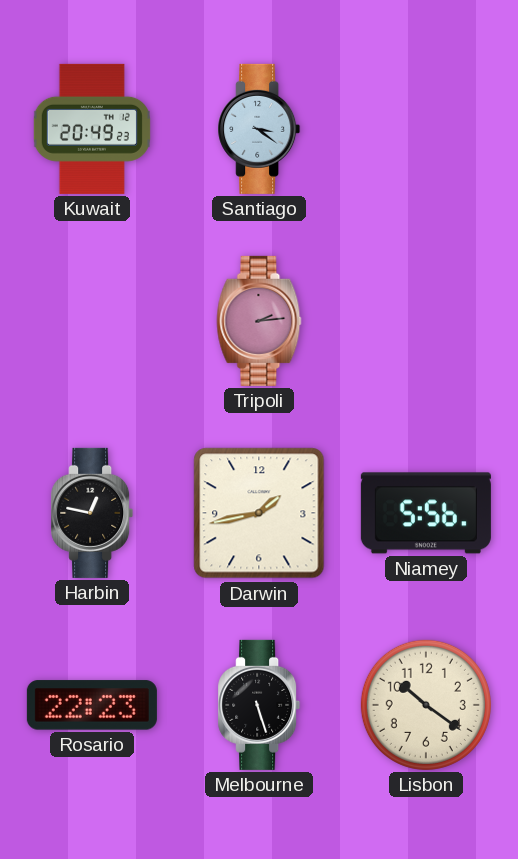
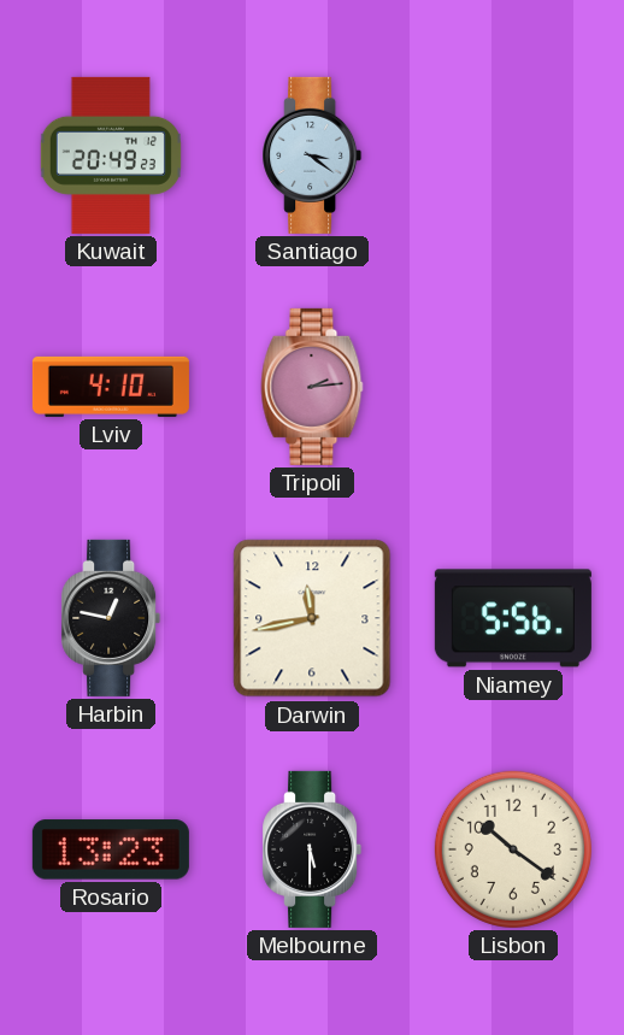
Lviv: none -> 4:10 (111, 387)
Darwin: 1:43 -> 11:43 (312, 618)
Rosario: 22:23 -> 13:23 (111, 849)
Melbourne: 5:27 -> 5:30 (312, 849)
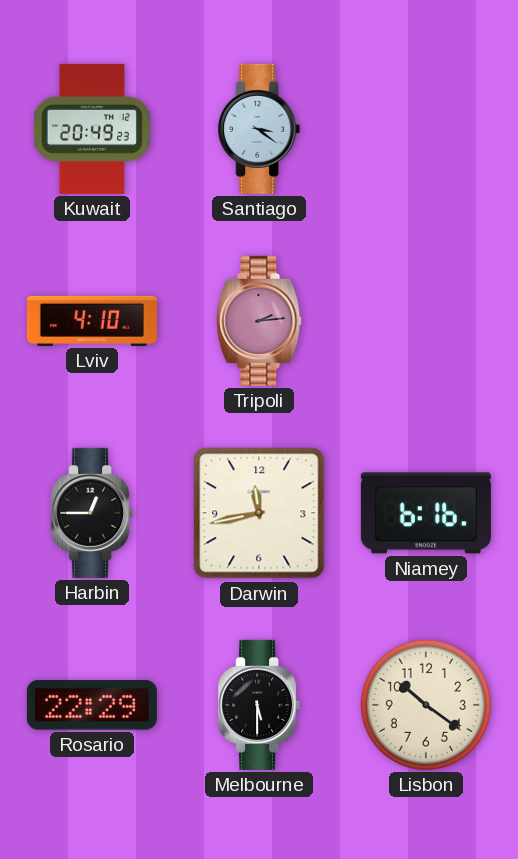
Harbin: 12:47 -> 12:45 (92, 513)
Niamey: 5:56 -> 6:16 (426, 513)
Rosario: 13:23 -> 22:29 (92, 705)
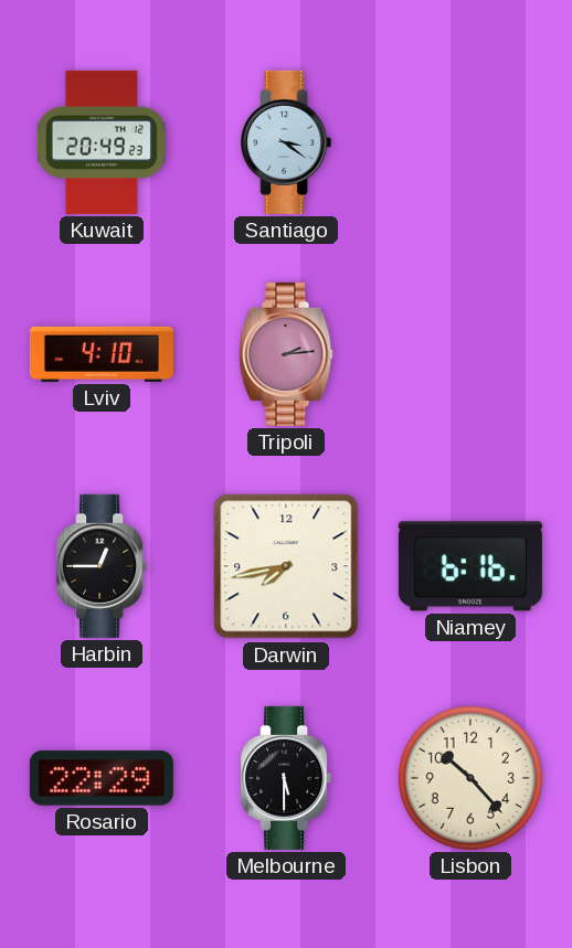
Darwin: 11:43 -> 7:43 (286, 566)
Lisbon: 10:21 -> 10:23 (470, 778)
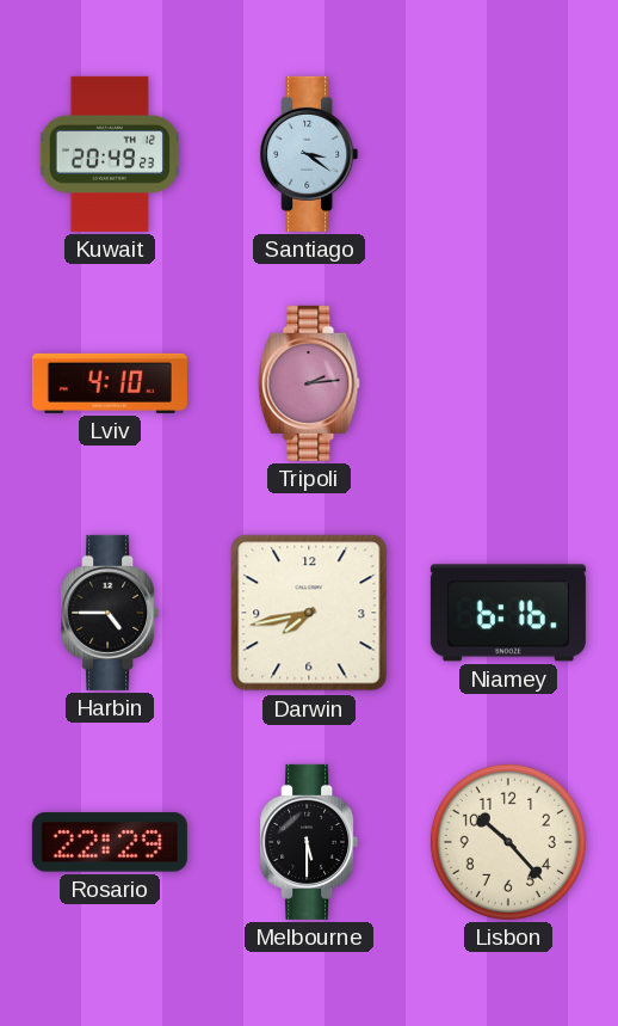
Harbin: 12:45 -> 4:45 (110, 613)
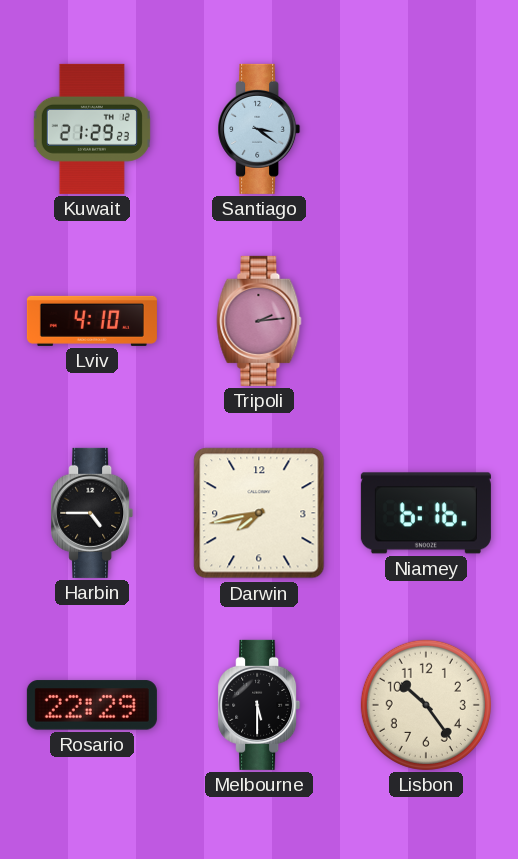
Kuwait: 20:49 -> 21:29 (92, 129)
Lisbon: 10:23 -> 10:24 (426, 705)
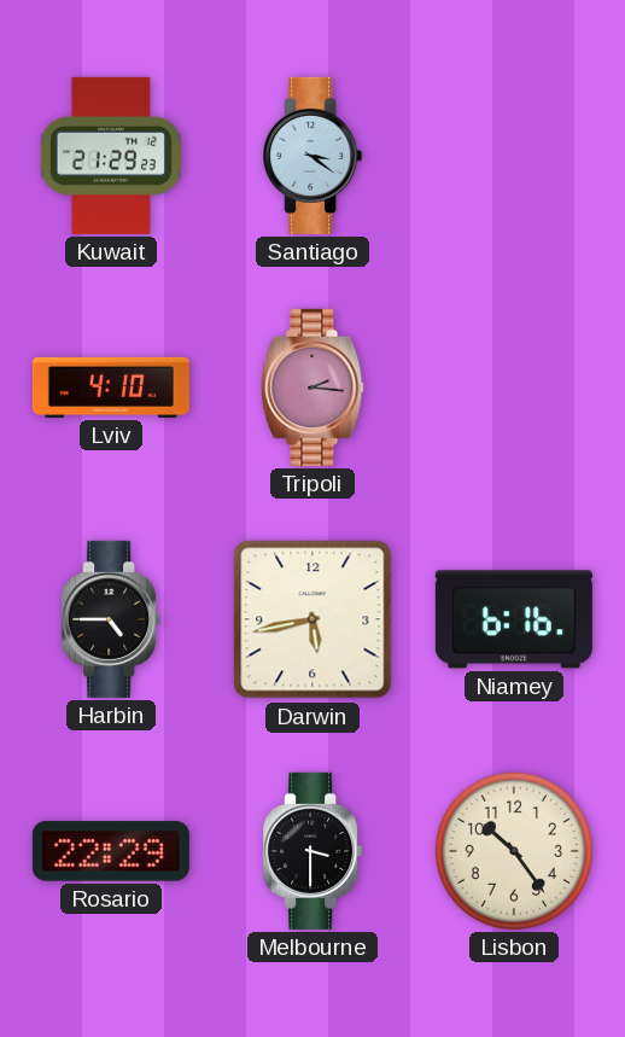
Tripoli: 2:14 -> 2:16 (312, 388)
Darwin: 7:43 -> 5:43 (312, 619)
Melbourne: 5:30 -> 3:30 (312, 851)
